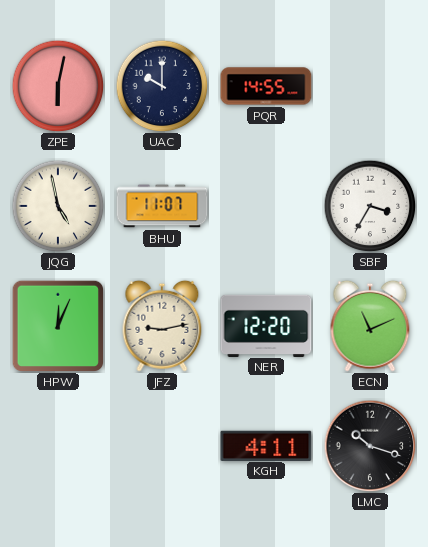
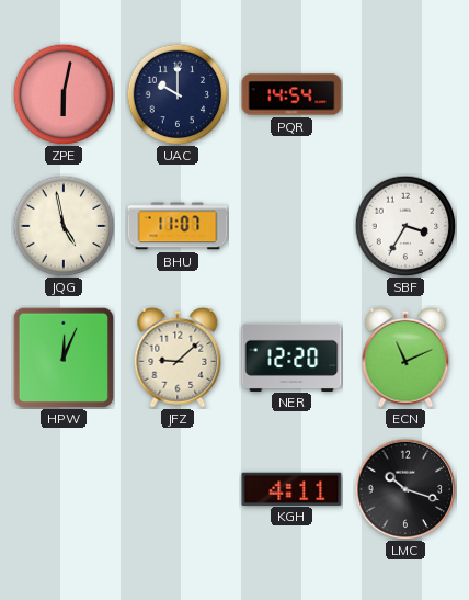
PQR: 14:55 -> 14:54 (291, 94)
JFZ: 9:13 -> 9:08 (178, 358)
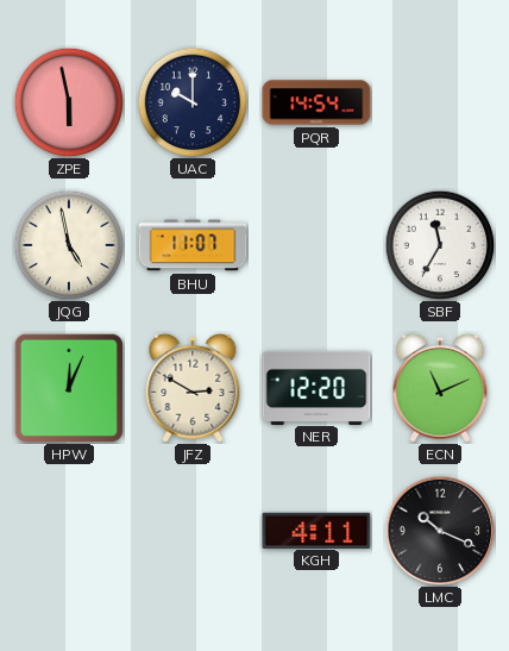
ZPE: 6:02 -> 5:58 (69, 102)
SBF: 3:35 -> 11:35 (440, 245)
JFZ: 9:08 -> 2:50 (193, 388)
LMC: 10:18 -> 10:19 (440, 531)
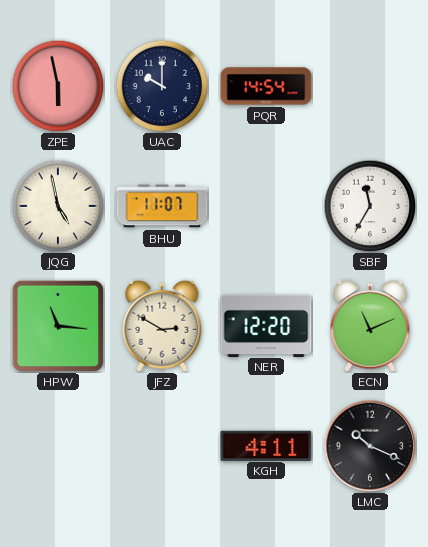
HPW: 12:04 -> 11:16 (57, 325)
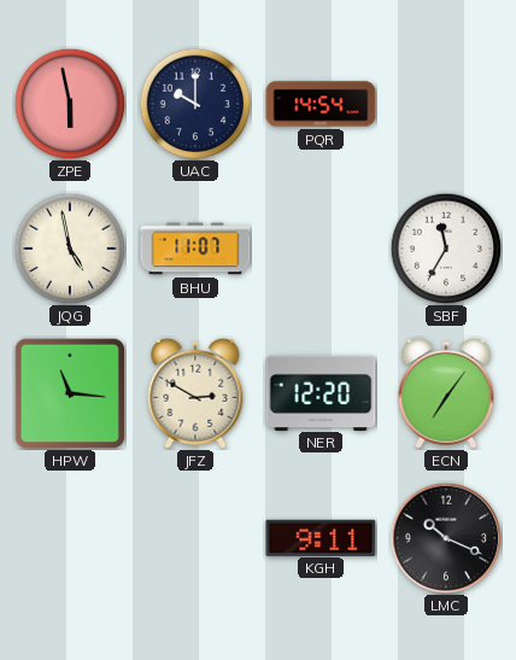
ECN: 11:11 -> 7:06 (446, 393)
KGH: 4:11 -> 9:11 (321, 537)
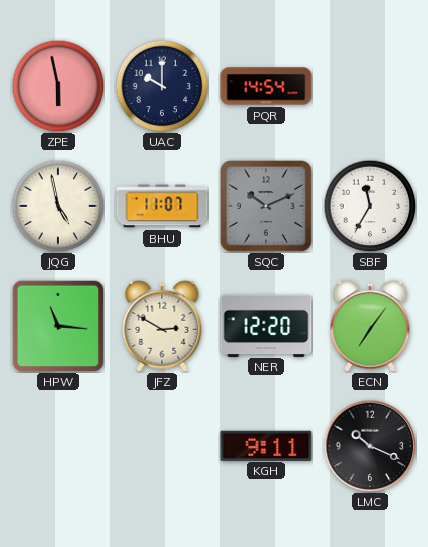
SQC: none -> 10:11 (267, 207)
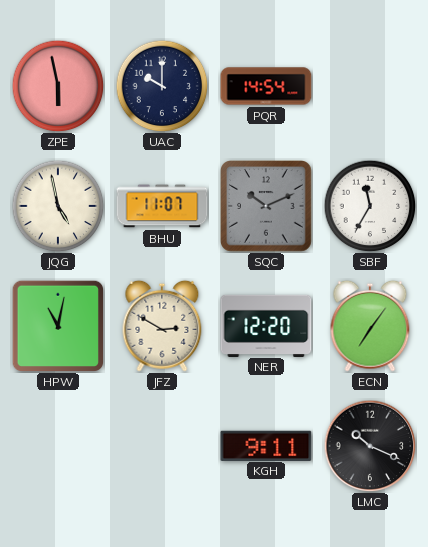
HPW: 11:16 -> 11:02 (57, 325)
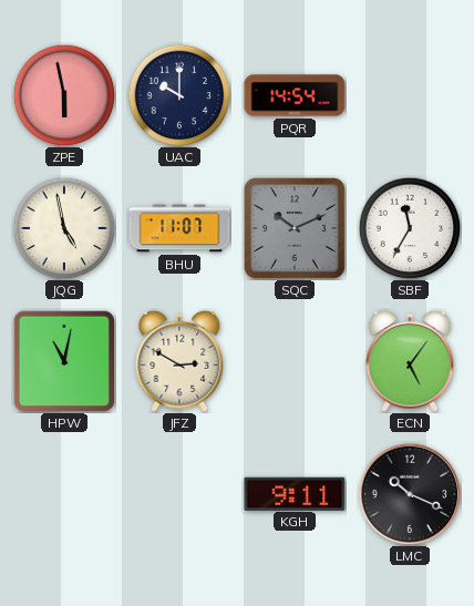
NER: 12:20 -> none (266, 325)
ECN: 7:06 -> 5:06 (410, 361)
